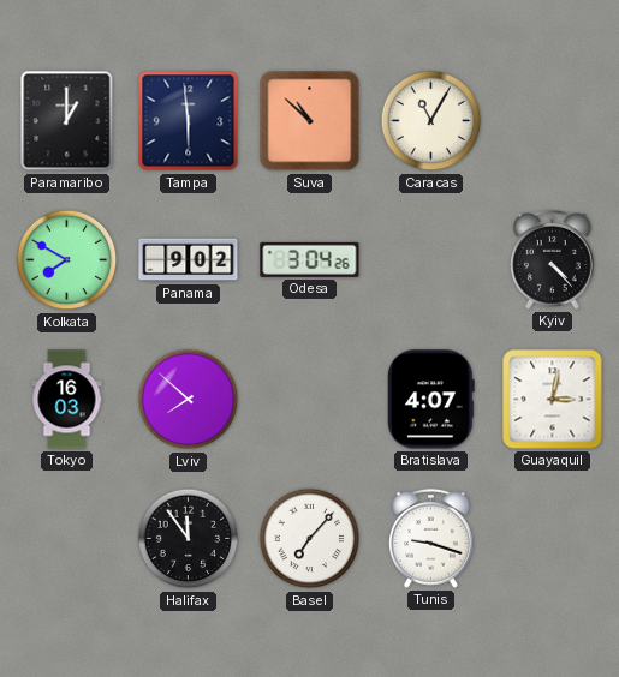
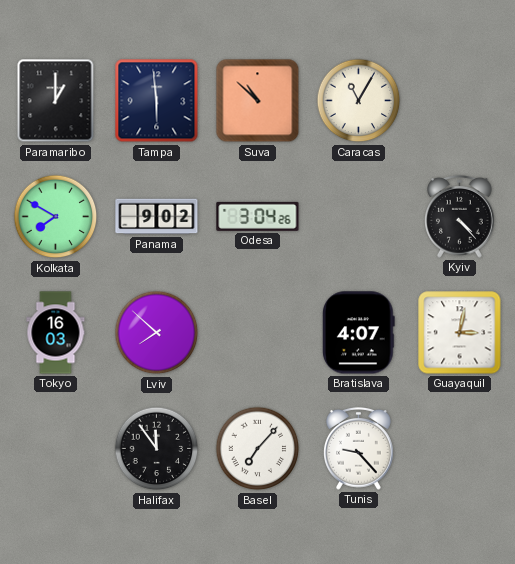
Tunis: 9:18 -> 9:23 (359, 448)
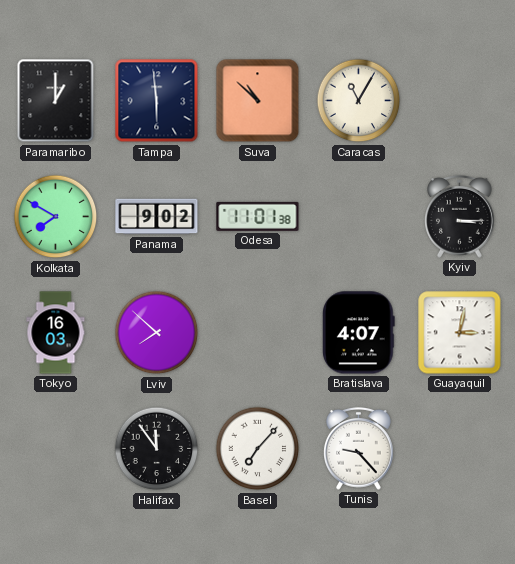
Odesa: 3:04 -> 11:01 (258, 216)
Kyiv: 4:23 -> 3:15 (460, 216)
